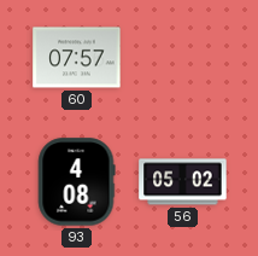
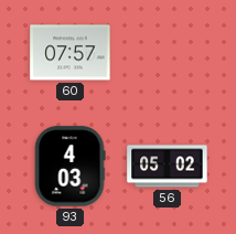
93: 4:08 -> 4:03 (69, 167)
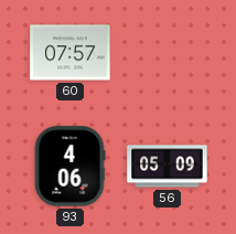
93: 4:03 -> 4:06 (69, 167)
56: 05:02 -> 05:09 (168, 167)
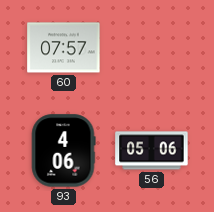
56: 05:09 -> 05:06 (152, 151)
